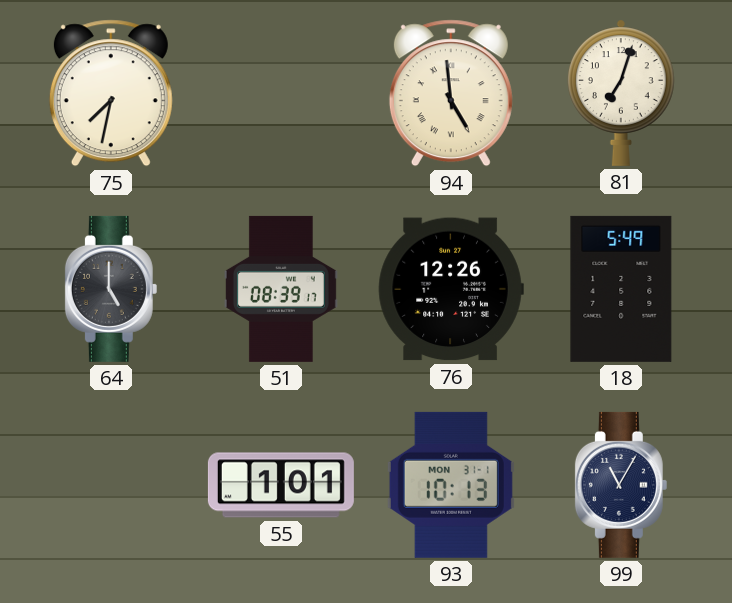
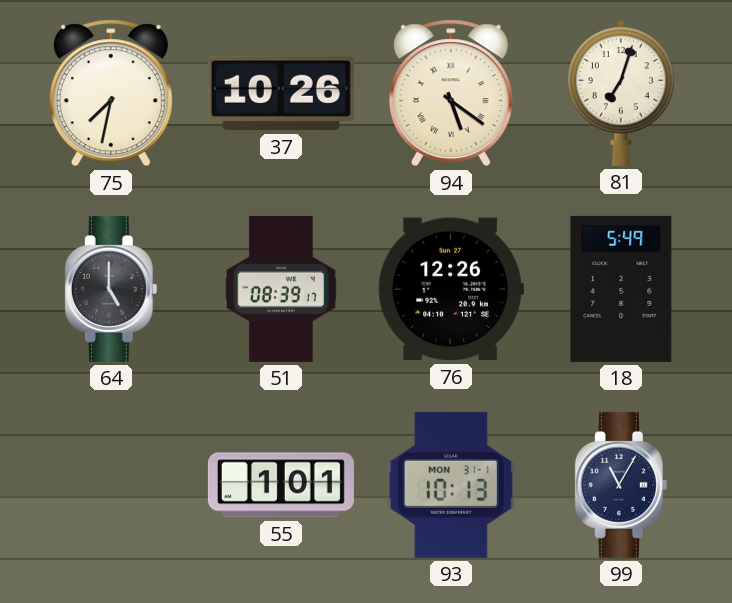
37: none -> 10:26 (281, 93)
94: 4:59 -> 5:21 (451, 93)
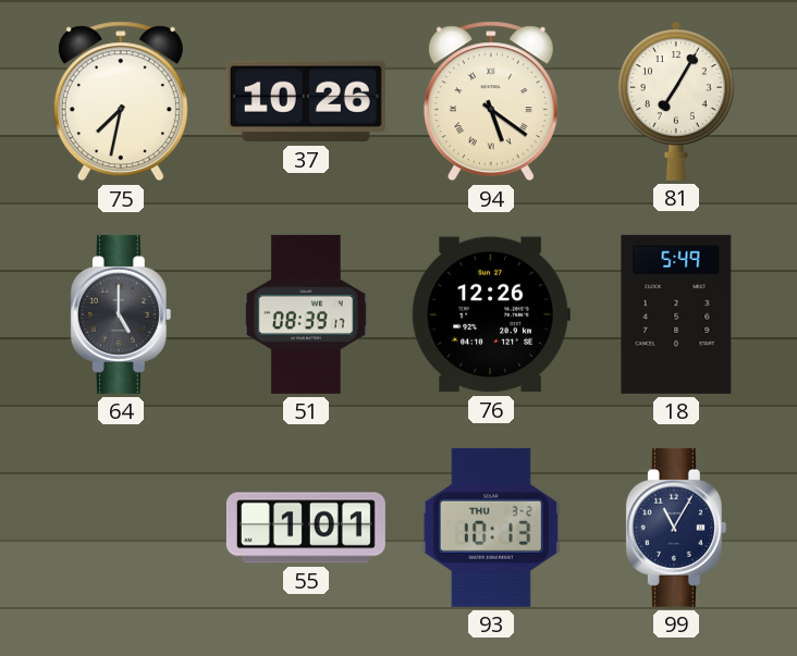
81: 7:03 -> 7:05 (676, 101)
93 date: MON 31-1 -> THU 3-2 (491, 528)
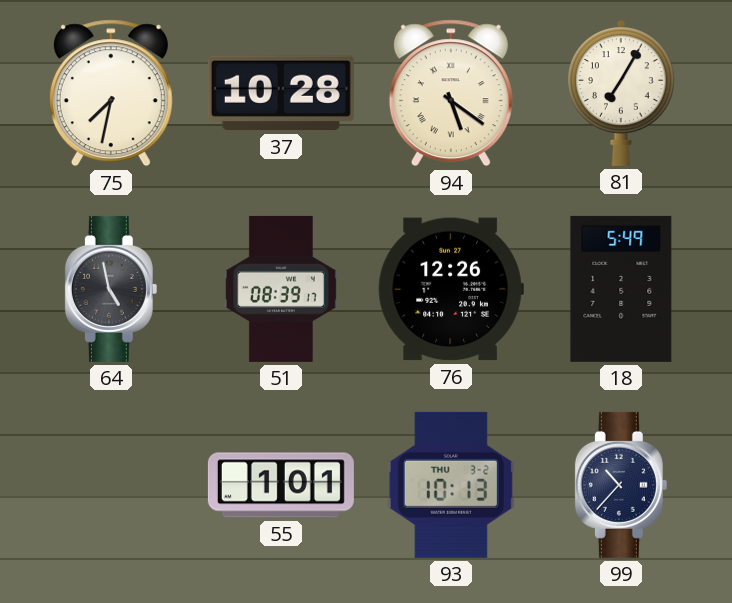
37: 10:26 -> 10:28 (281, 93)
64: 5:00 -> 4:58 (111, 289)
99: 11:05 -> 10:37 (621, 485)
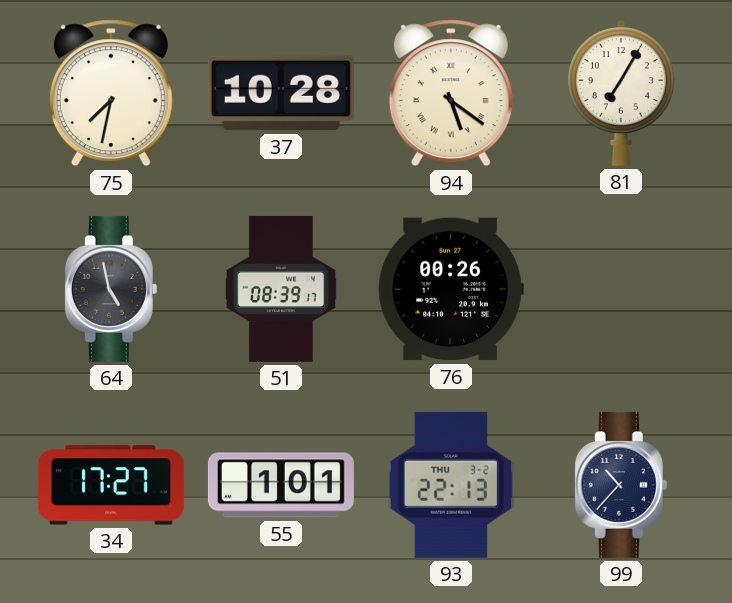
76: 12:26 -> 00:26 (451, 289)
18: 5:49 -> none (621, 289)
34: none -> 17:27 (111, 485)
93: 10:13 -> 22:13 (451, 485)
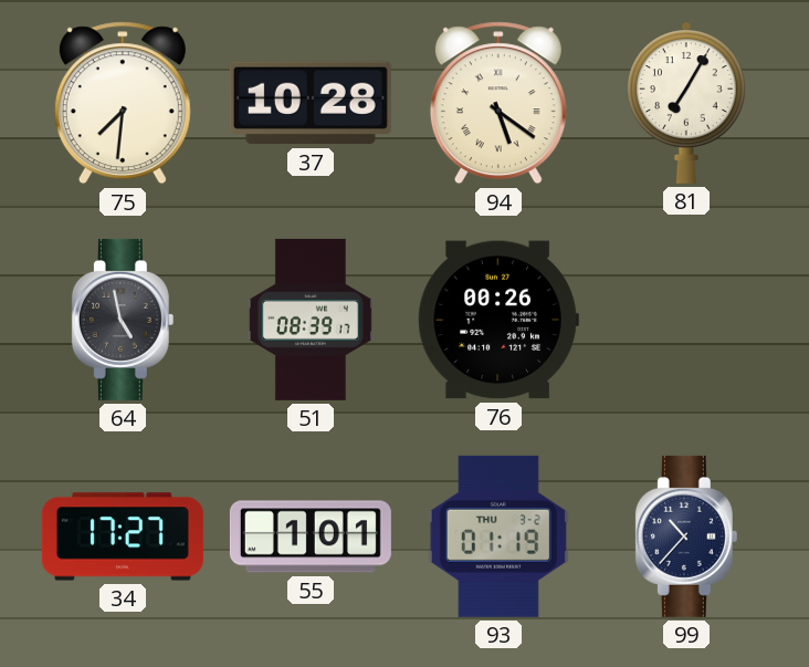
75: 7:32 -> 7:31 (123, 103)
93: 22:13 -> 01:19 (498, 536)
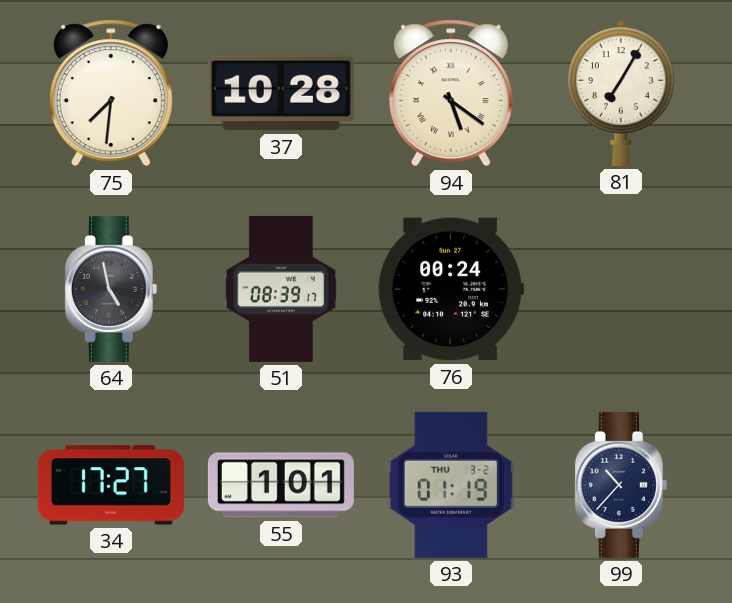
76: 00:26 -> 00:24 (451, 289)
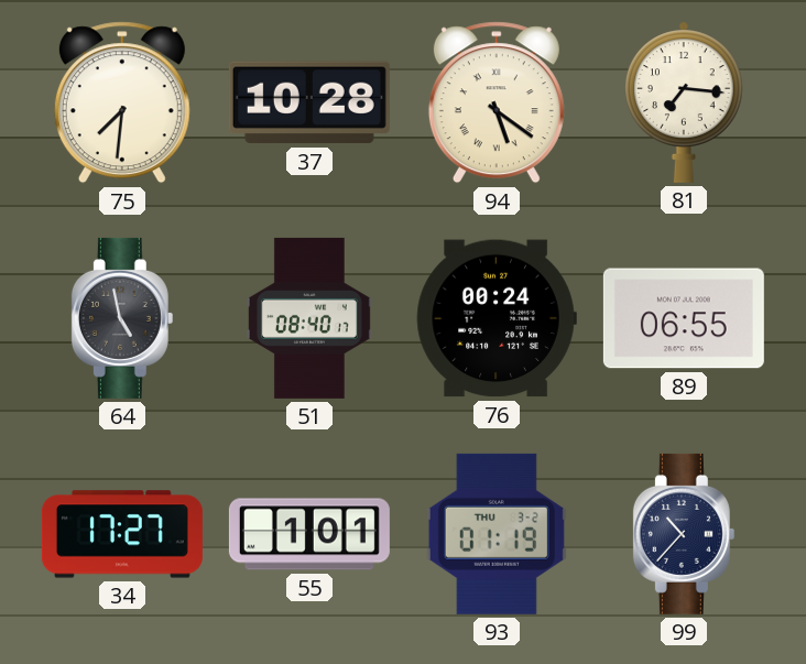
81: 7:05 -> 7:16 (684, 102)
51: 08:39 -> 08:40 (309, 318)
89: none -> 06:55 (684, 318)
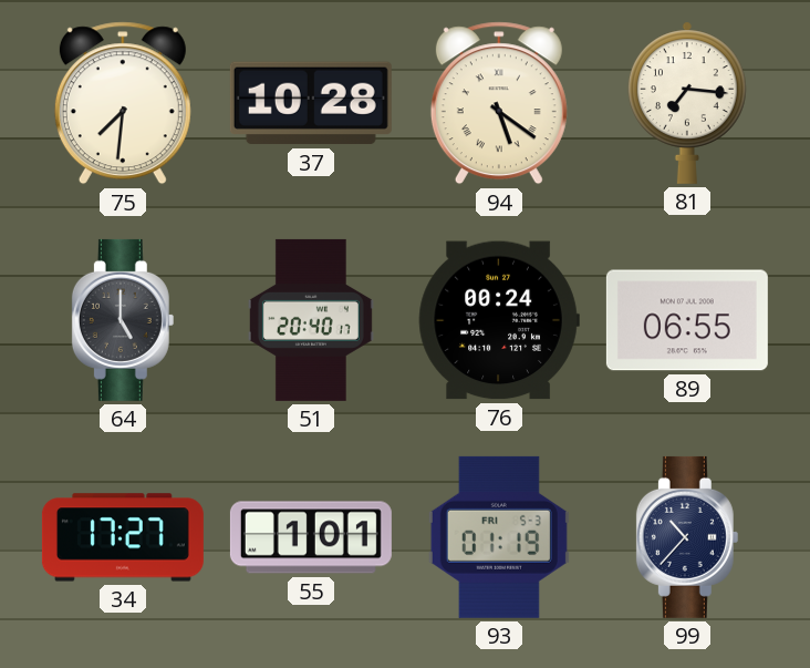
64: 4:58 -> 5:00 (123, 320)
51: 08:40 -> 20:40 (311, 320)
93 date: THU 3-2 -> FRI 5-3 (499, 537)
